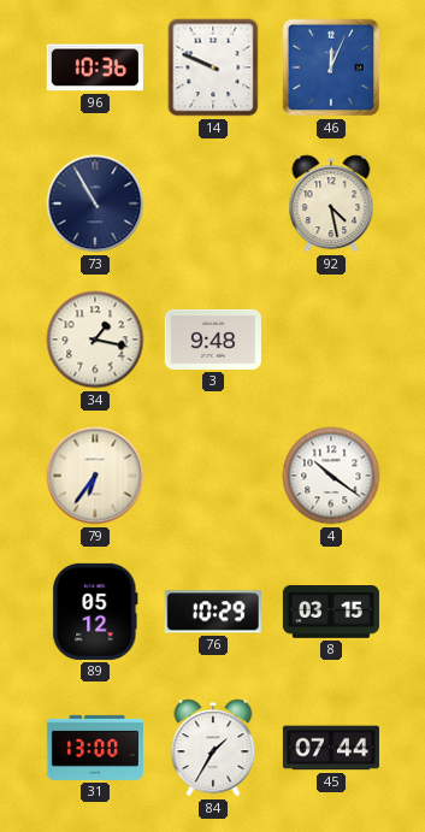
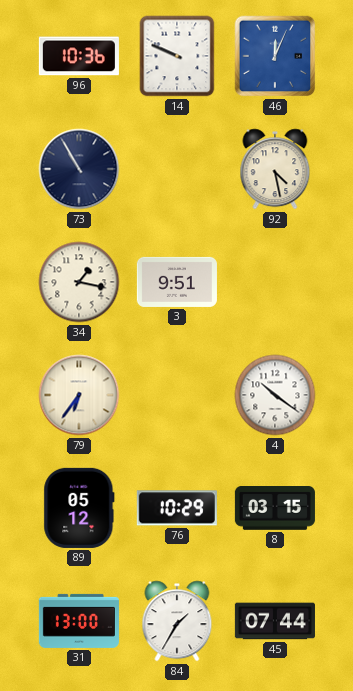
3: 9:48 -> 9:51 (177, 282)
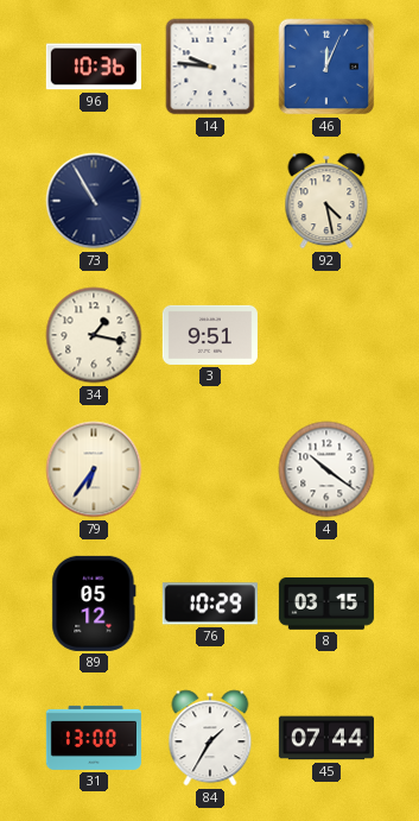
14: 9:49 -> 9:46 (210, 67)
